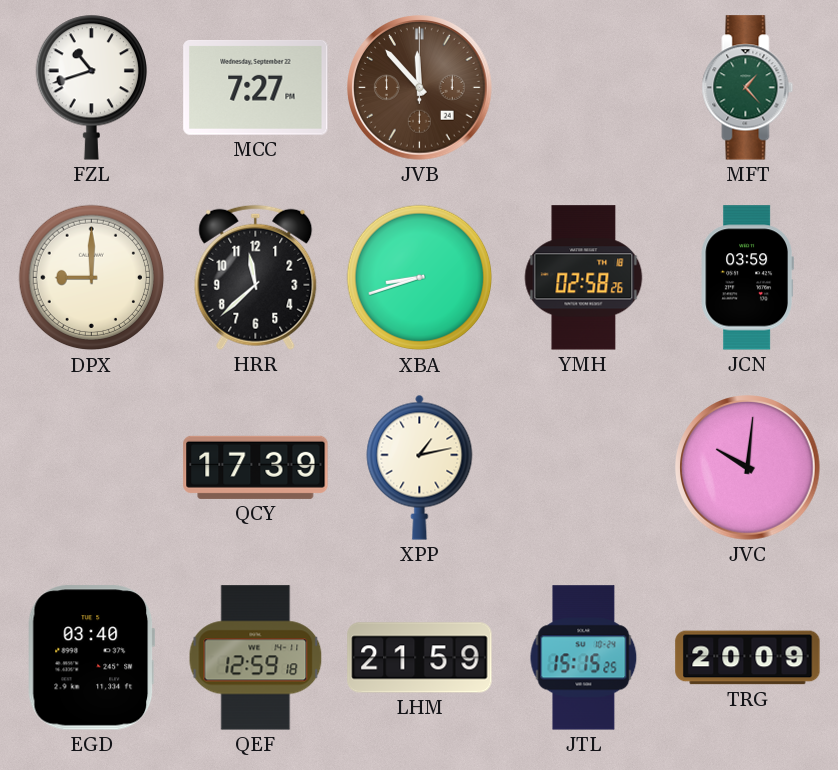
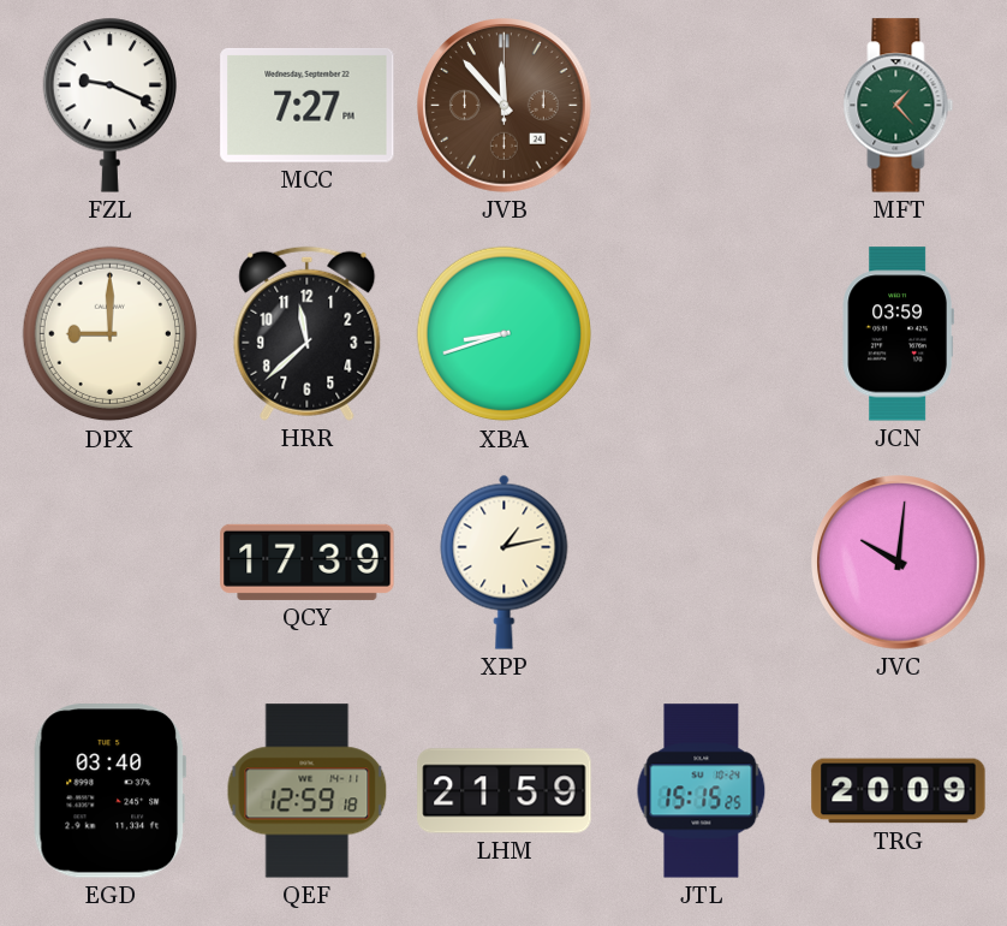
FZL: 10:42 -> 9:19 (109, 105)
YMH: 02:58 -> none (584, 278)
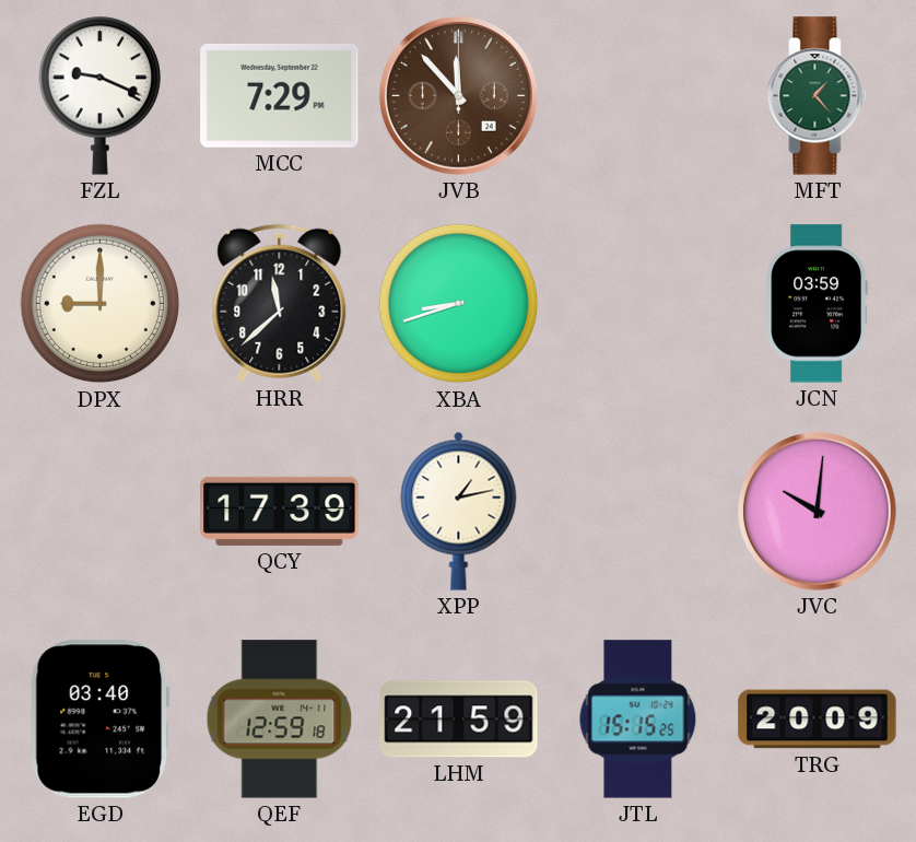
MCC: 7:27 -> 7:29 (280, 95)
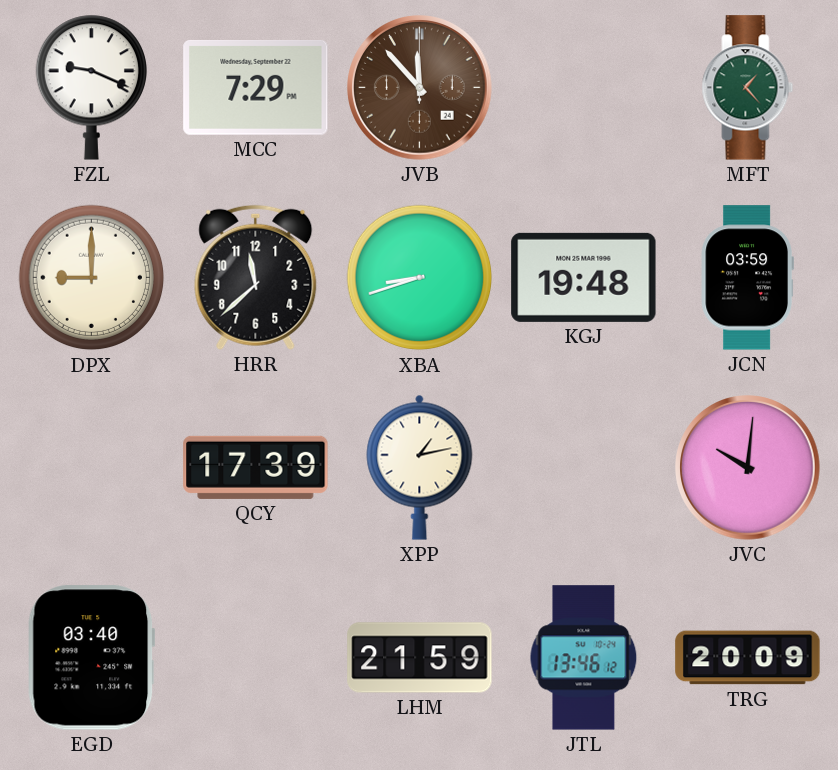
KGJ: none -> 19:48 (584, 277)
QEF: 12:59 -> none (280, 720)
JTL: 15:15 -> 13:46 (584, 658)
